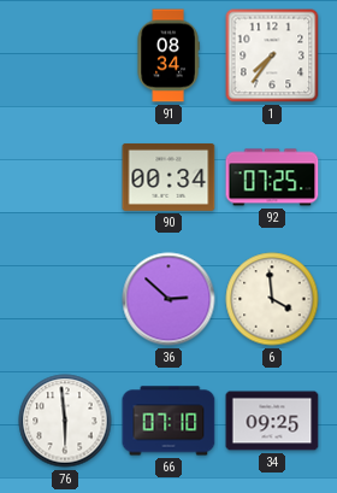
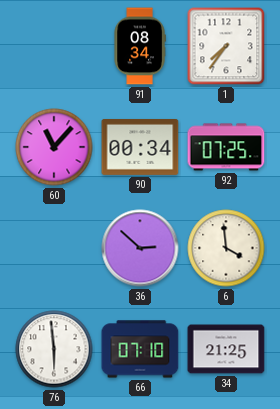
60: none -> 11:07 (54, 147)
34: 09:25 -> 21:25 (226, 349)
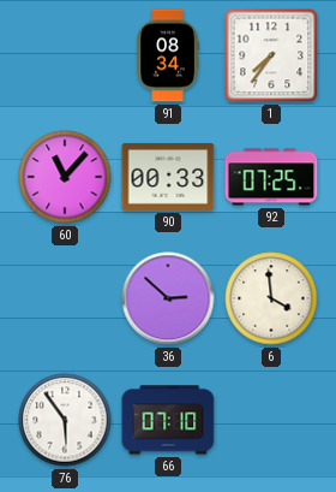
90: 00:34 -> 00:33 (168, 177)
76: 5:59 -> 5:54 (65, 420)
34: 21:25 -> none (226, 349)
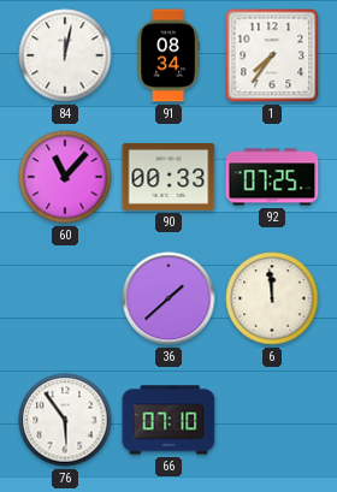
84: none -> 12:02 (65, 55)
36: 2:52 -> 1:38 (168, 298)
6: 3:59 -> 11:59 (272, 298)
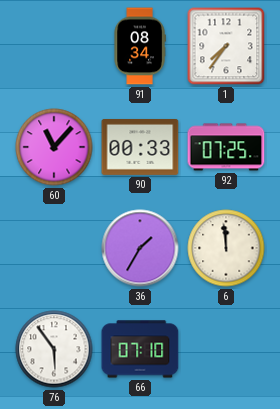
84: 12:02 -> none (65, 55)
36: 1:38 -> 1:35 (140, 248)
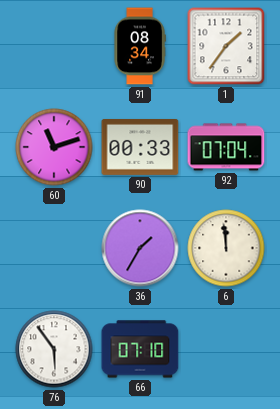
1: 7:36 -> 1:36 (226, 46)
60: 11:07 -> 11:12 (54, 147)
92: 07:25 -> 07:04 (226, 147)
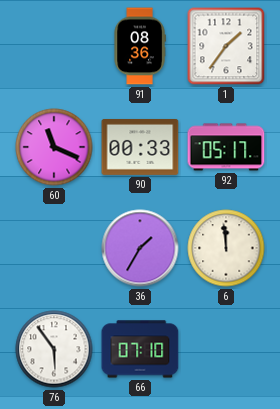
91: 08:34 -> 08:36 (140, 46)
60: 11:12 -> 11:19 (54, 147)
92: 07:04 -> 05:17 (226, 147)
